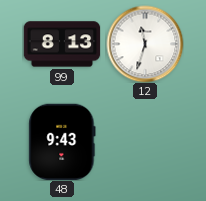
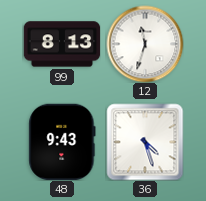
36: none -> 4:27 (145, 142)
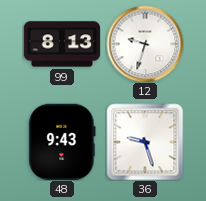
12: 11:33 -> 9:33 (145, 44)
36: 4:27 -> 9:27 (145, 142)
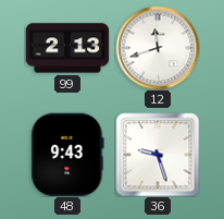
99: 8:13 -> 2:13 (67, 48)
12: 9:33 -> 11:42 (158, 48)
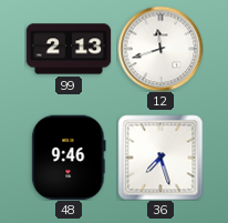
48: 9:43 -> 9:46 (69, 158)
36: 9:27 -> 7:27 (160, 158)
